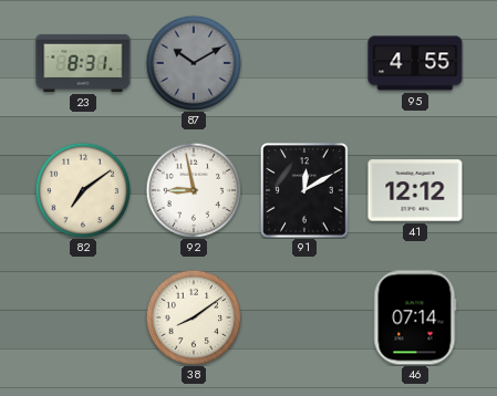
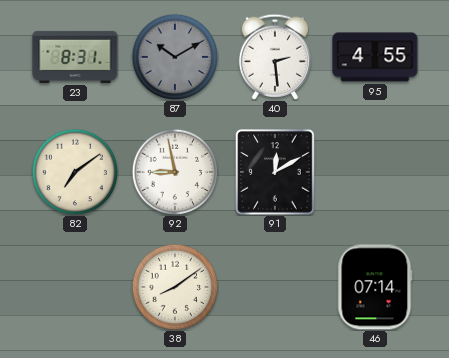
40: none -> 2:29 (275, 57)
41: 12:12 -> none (415, 190)
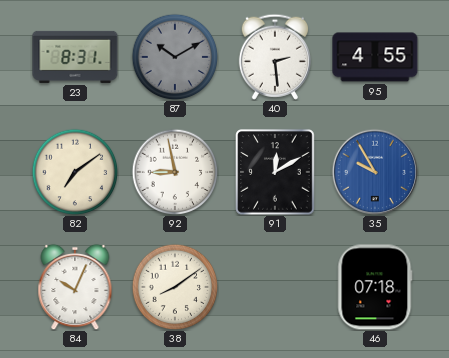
35: none -> 9:55 (374, 171)
84: none -> 10:04 (75, 287)
46: 07:14 -> 07:18 (375, 287)
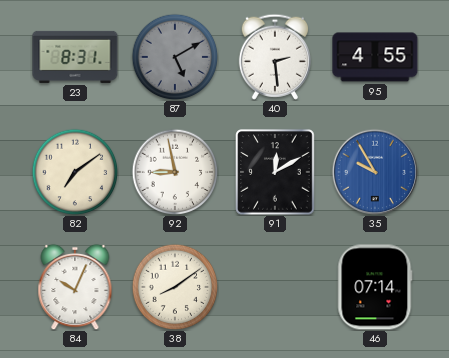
87: 10:10 -> 5:10 (175, 57)
46: 07:18 -> 07:14 (375, 287)
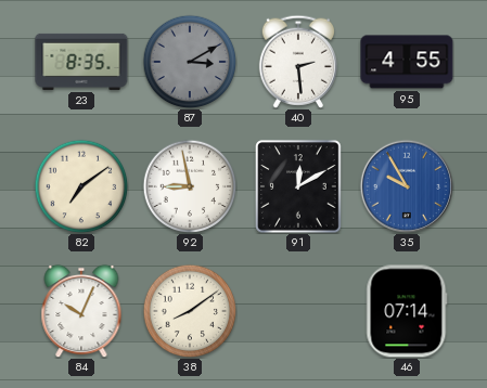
23: 8:31 -> 8:35 (81, 62)
87: 5:10 -> 3:10 (190, 62)
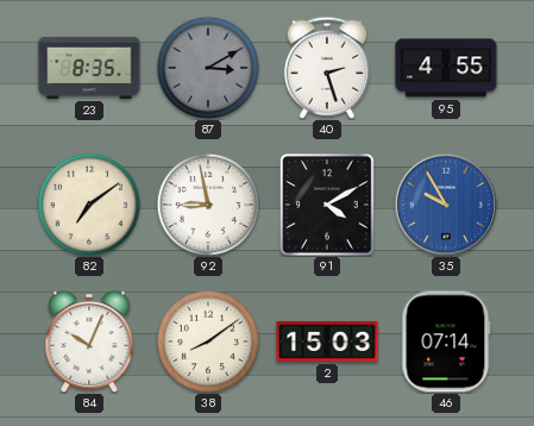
40: 2:29 -> 2:27 (327, 68)
91: 12:10 -> 4:10 (327, 205)
2: none -> 15:03 (327, 342)
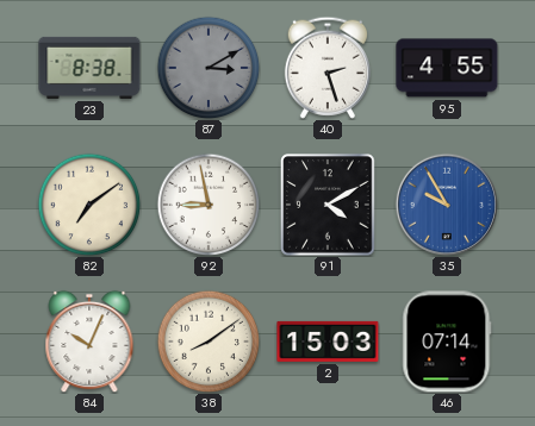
23: 8:35 -> 8:38 (89, 68)
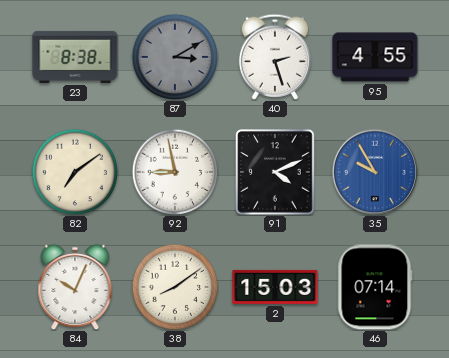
91: 4:10 -> 4:11 (275, 172)
